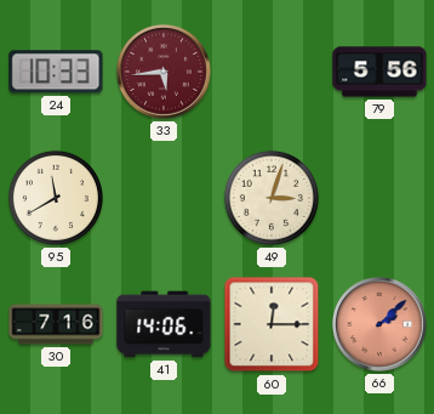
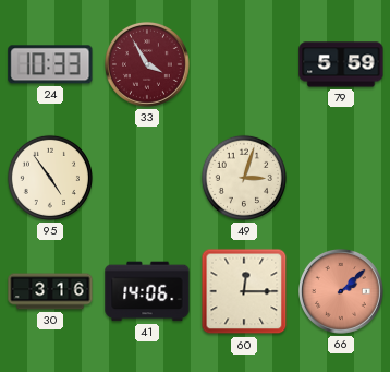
33: 5:44 -> 3:55 (148, 65)
79: 5:56 -> 5:59 (341, 64)
95: 11:40 -> 4:54 (50, 178)
30: 7:16 -> 3:16 (50, 291)
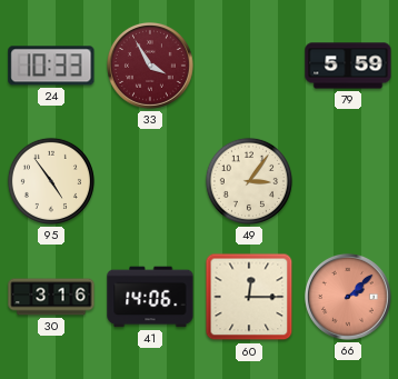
49: 3:03 -> 3:06 (249, 181)
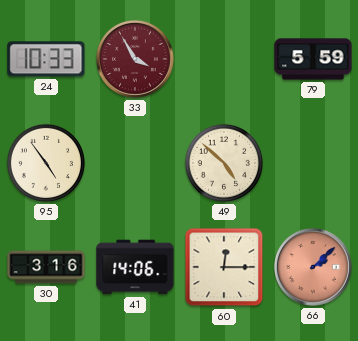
49: 3:06 -> 4:52 (224, 163)
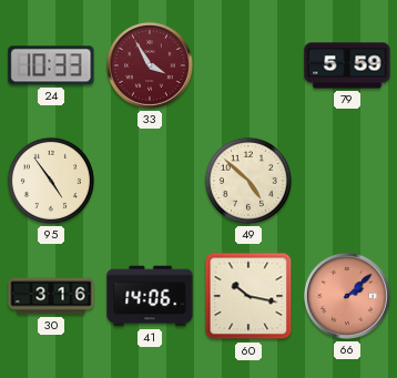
60: 12:15 -> 10:17 (248, 296)
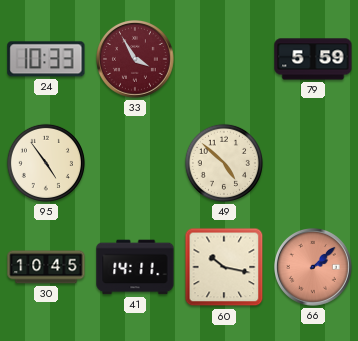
30: 3:16 -> 10:45 (46, 267)
41: 14:06 -> 14:11 (135, 267)
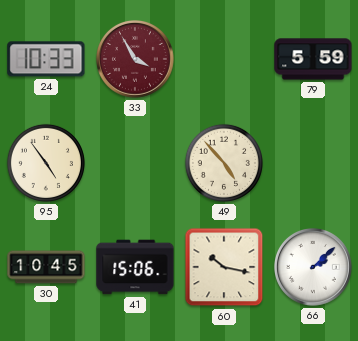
49: 4:52 -> 4:53 (224, 163)
41: 14:11 -> 15:06 (135, 267)
66 dial: salmon -> white (314, 268)
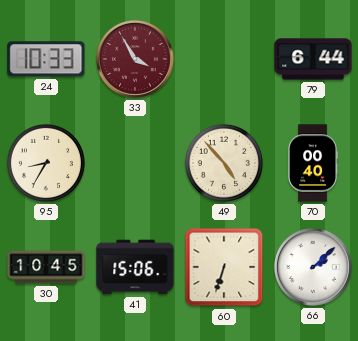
79: 5:59 -> 6:44 (313, 59)
95: 4:54 -> 8:35 (46, 163)
70: none -> 00:40 (313, 163)
60: 10:17 -> 6:33 (224, 267)
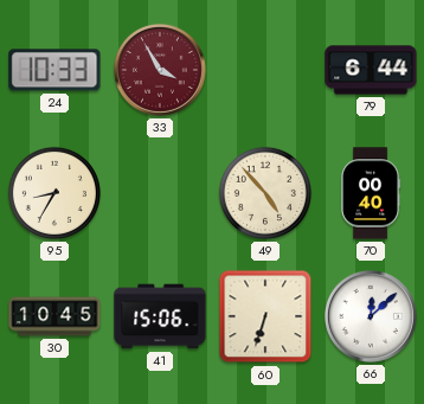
66: 2:08 -> 12:08 (372, 318)
